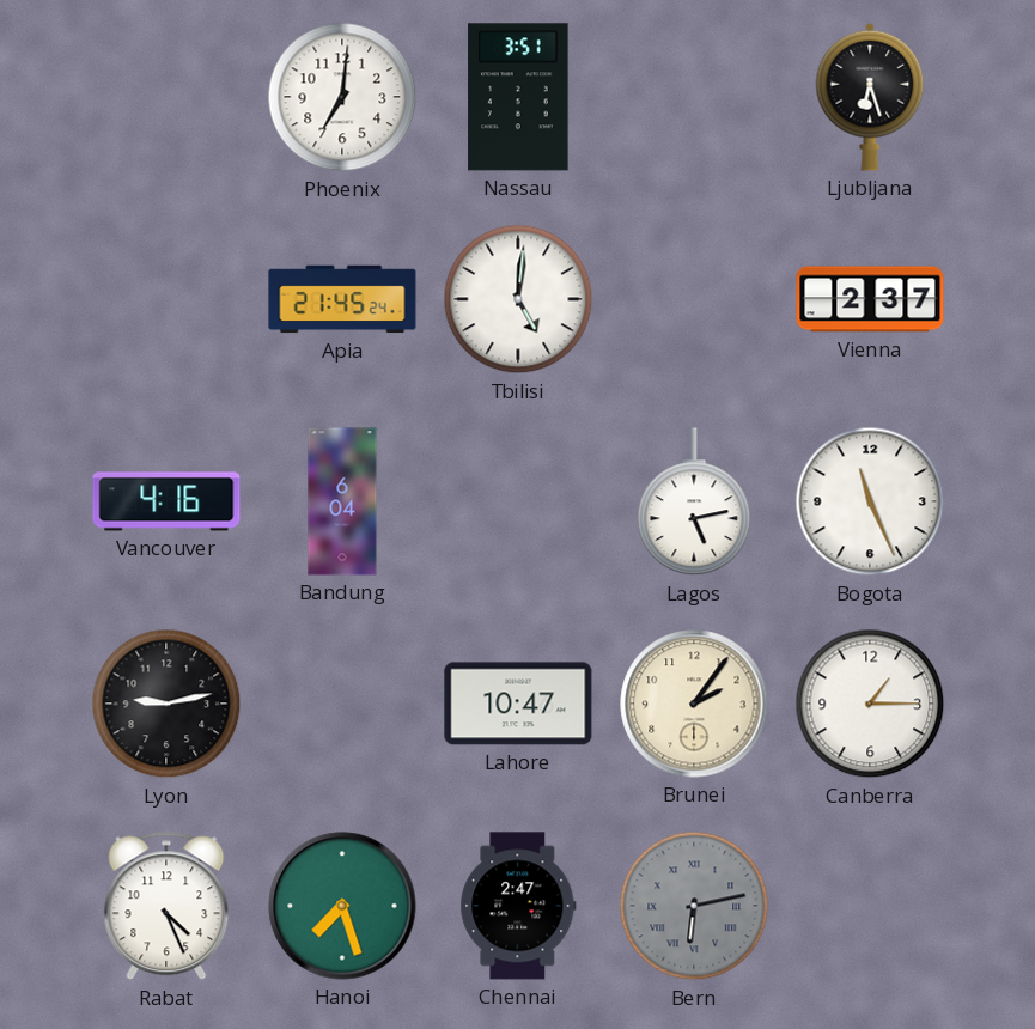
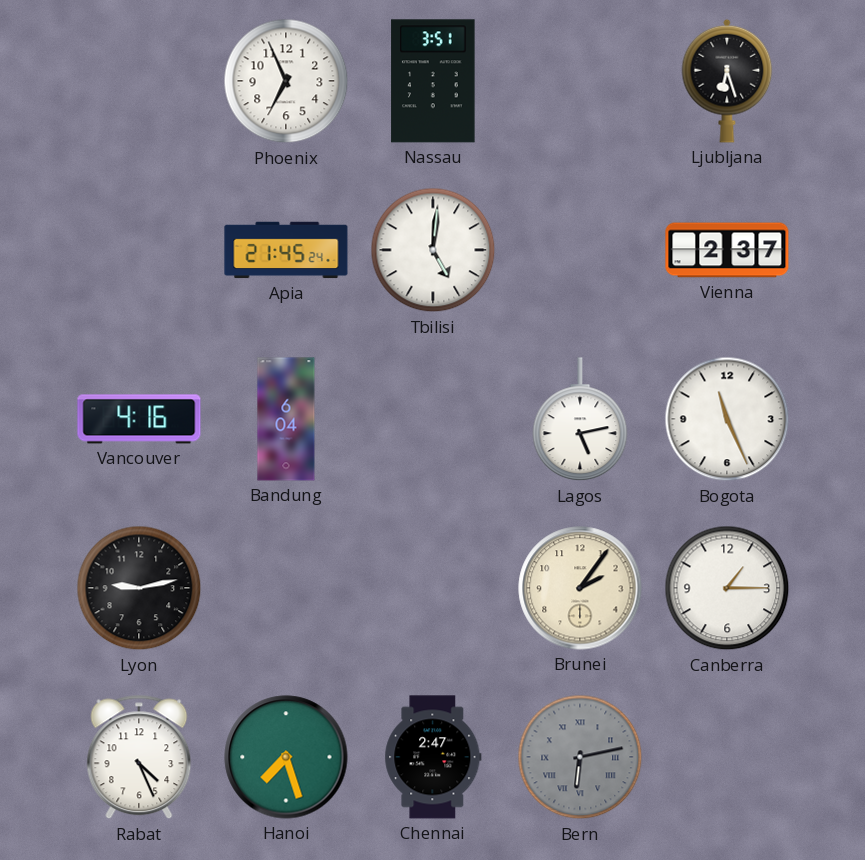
Phoenix: 7:01 -> 6:56 (286, 81)
Lahore: 10:47 -> none (518, 704)
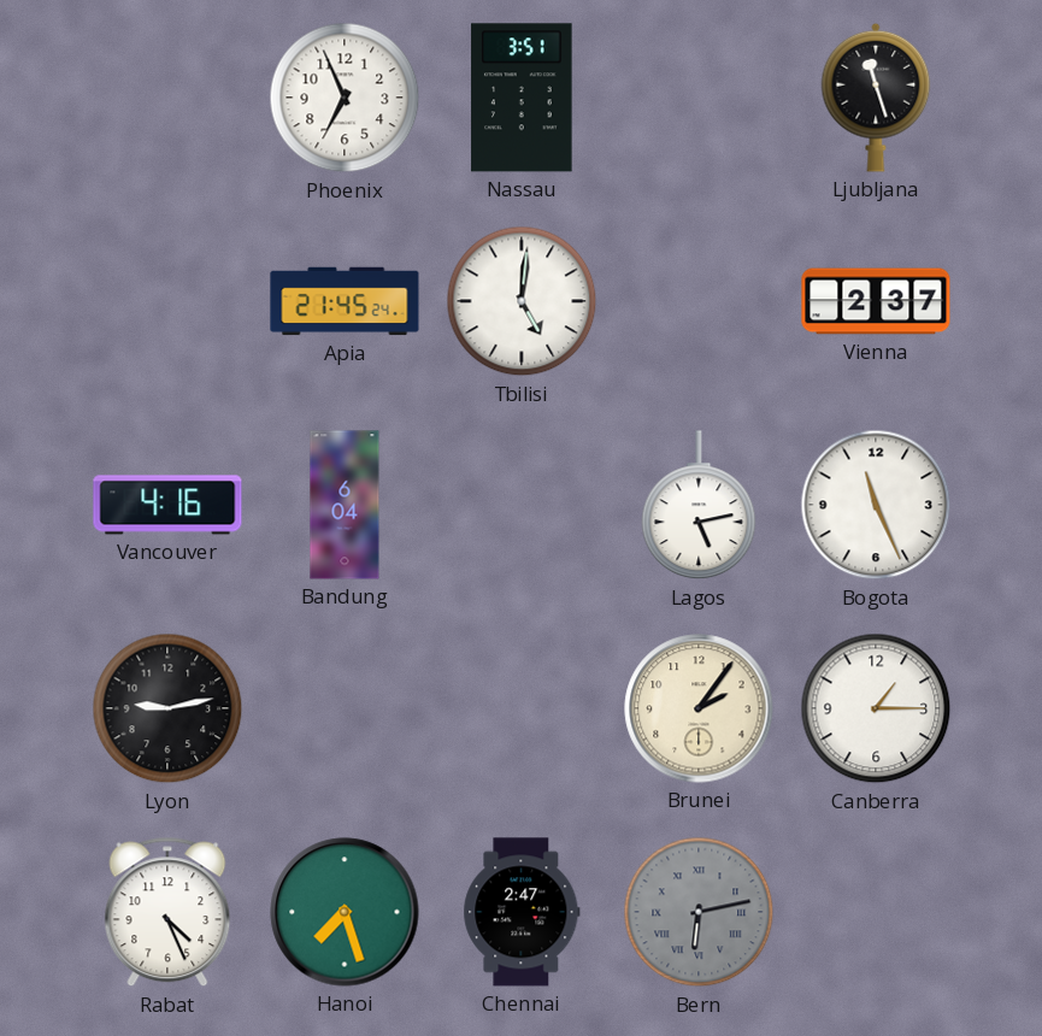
Ljubljana: 6:27 -> 11:27 (876, 98)
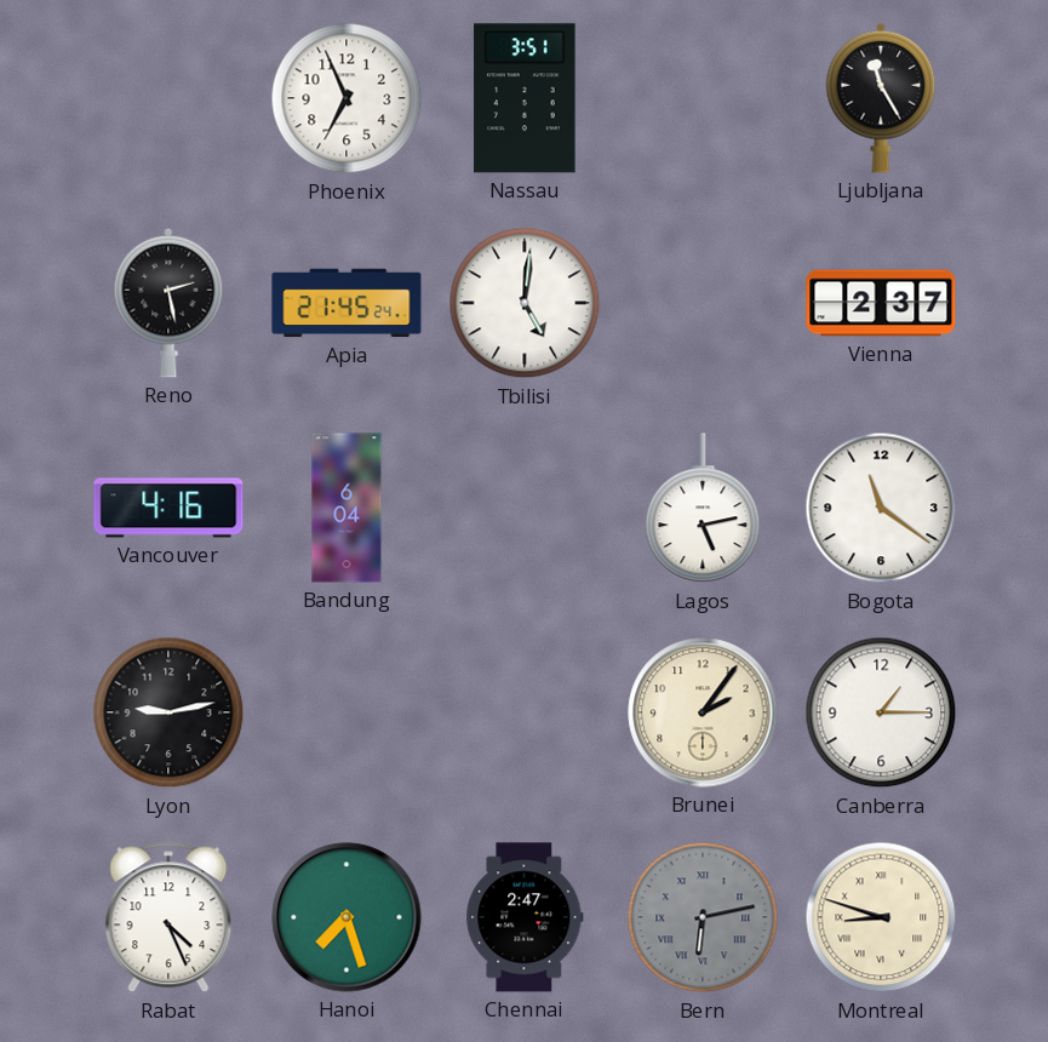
Ljubljana: 11:27 -> 11:25 (881, 98)
Reno: none -> 2:28 (168, 303)
Bogota: 11:26 -> 11:21 (881, 508)
Montreal: none -> 8:48 (881, 917)
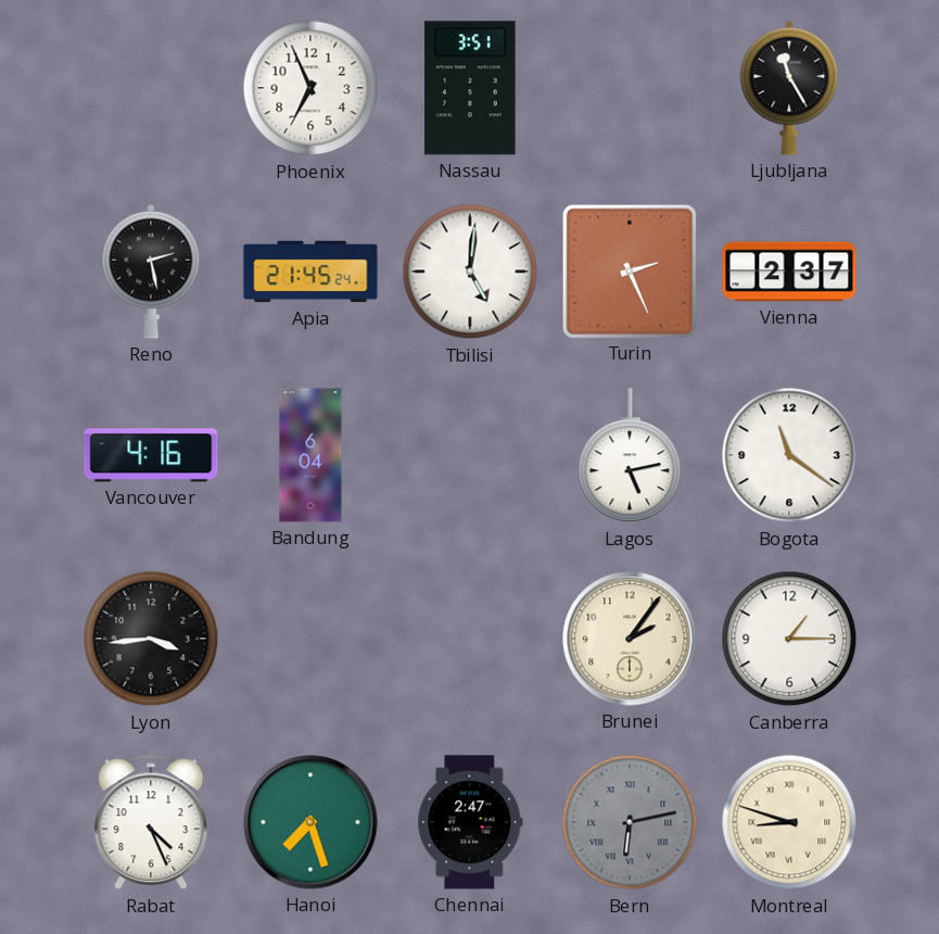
Turin: none -> 2:26 (629, 270)
Lyon: 9:13 -> 3:44 (151, 639)
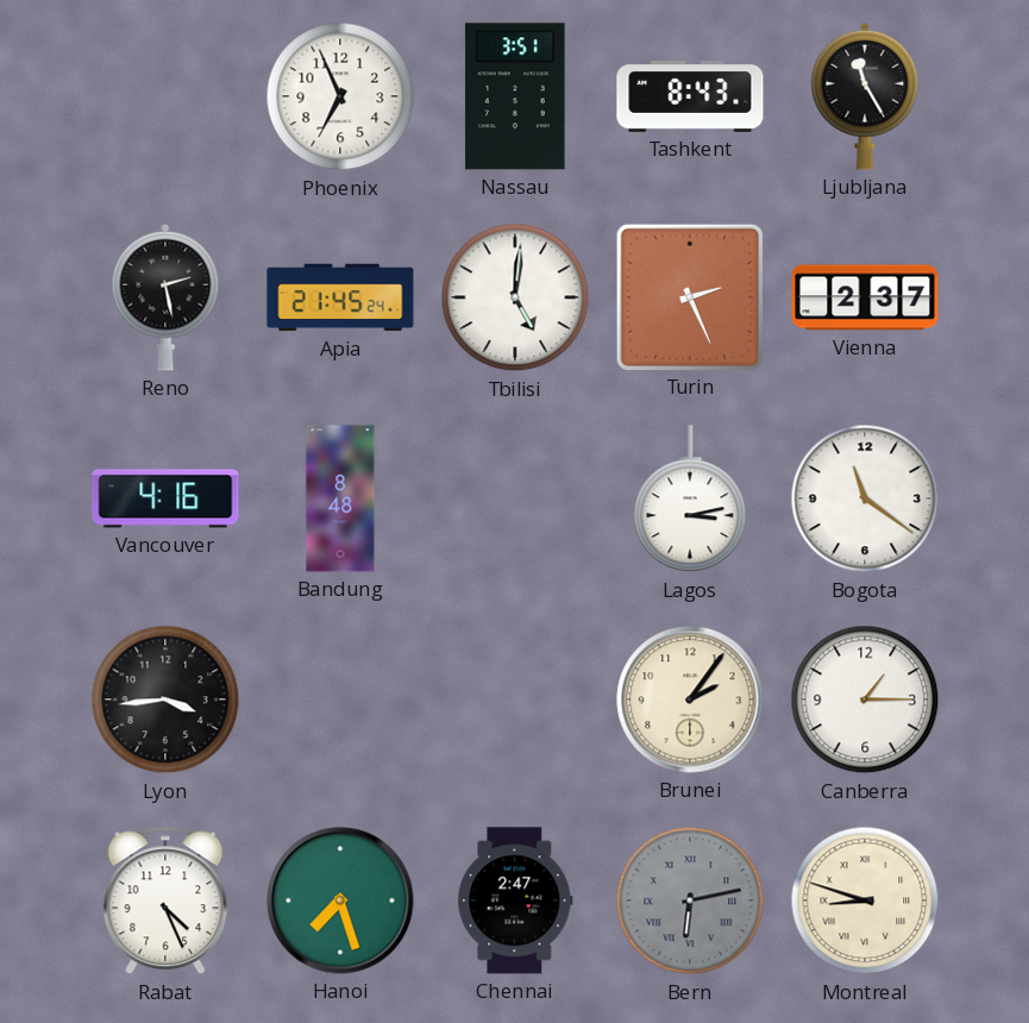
Tashkent: none -> 8:43 (690, 98)
Bandung: 6:04 -> 8:48 (340, 498)
Lagos: 5:13 -> 3:13 (690, 500)
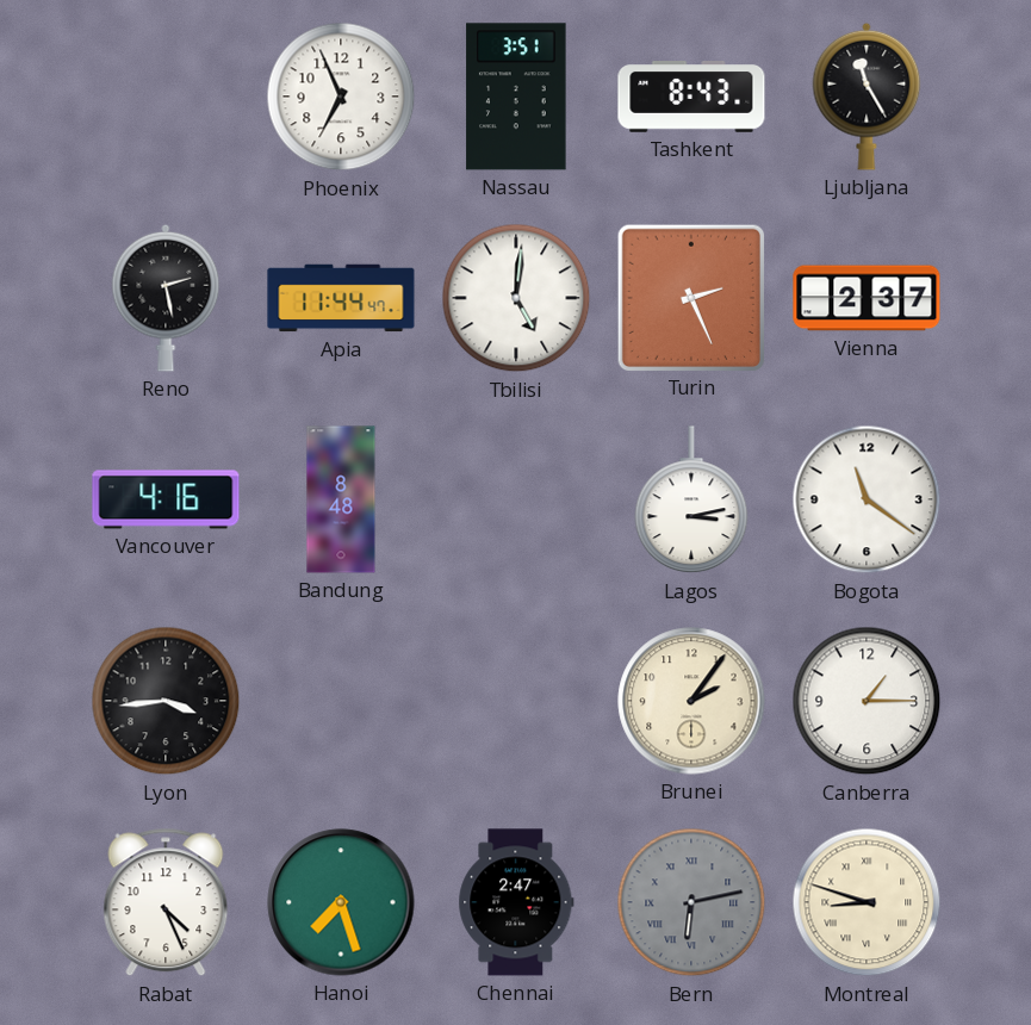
Apia: 21:45 -> 11:44 (341, 298)
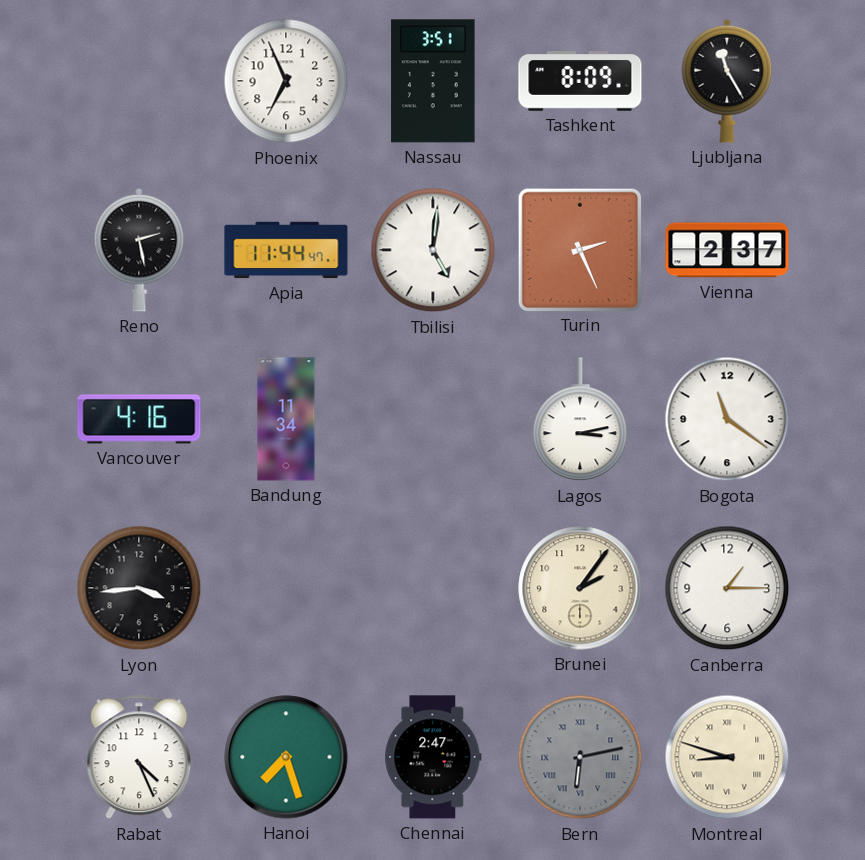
Tashkent: 8:43 -> 8:09 (580, 82)
Bandung: 8:48 -> 11:34 (286, 419)
